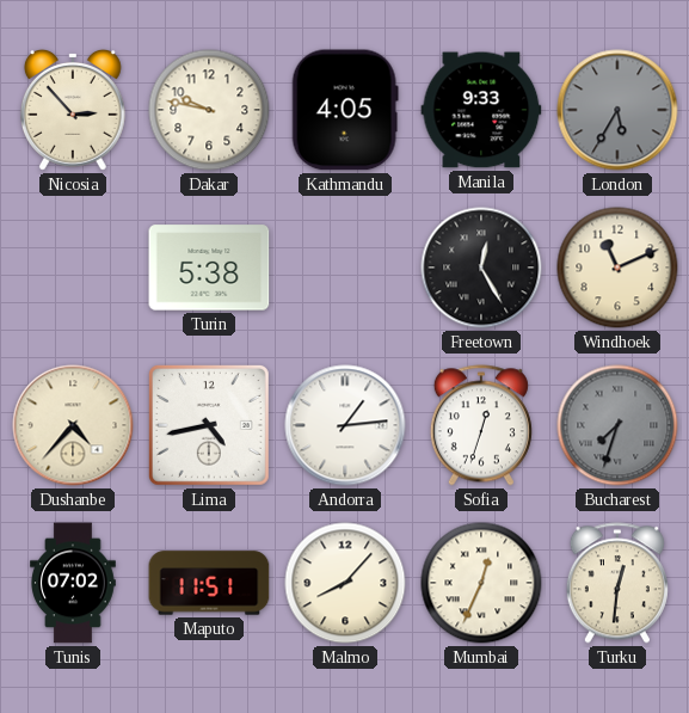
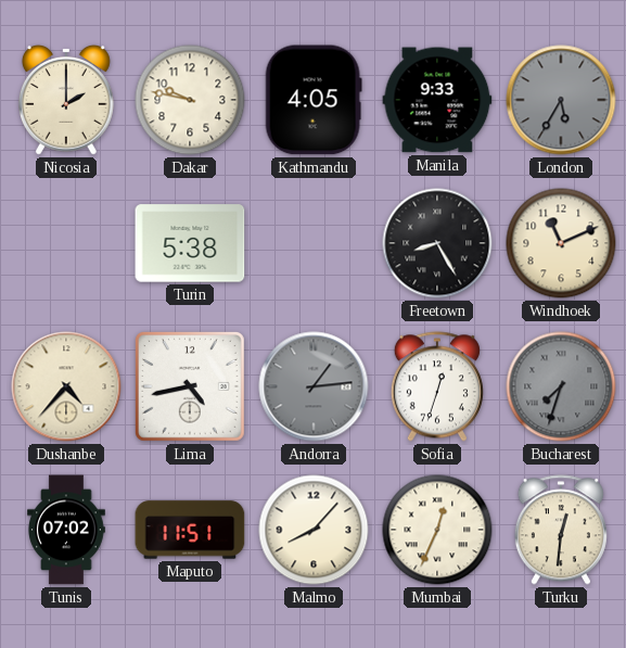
Nicosia: 2:53 -> 2:00 (66, 100)
Freetown: 12:25 -> 8:25 (437, 243)
Andorra dial: white -> grey (314, 386)
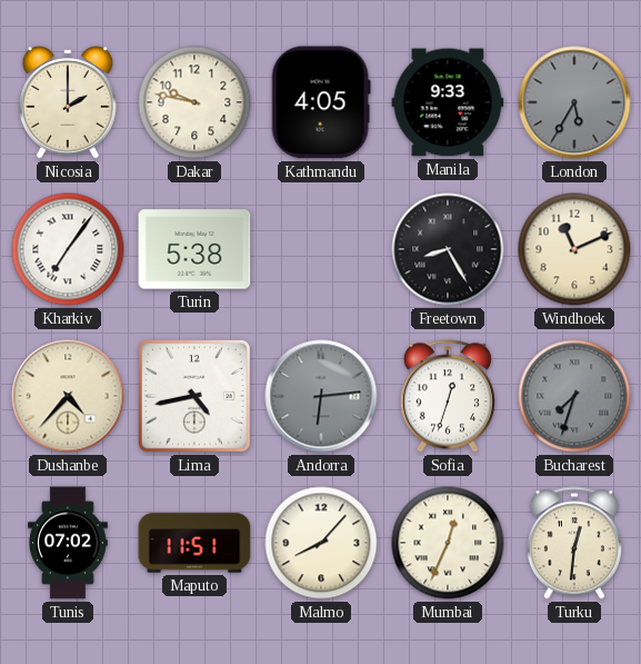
Kharkiv: none -> 7:06 (68, 249)
Andorra: 1:14 -> 6:14 (321, 396)
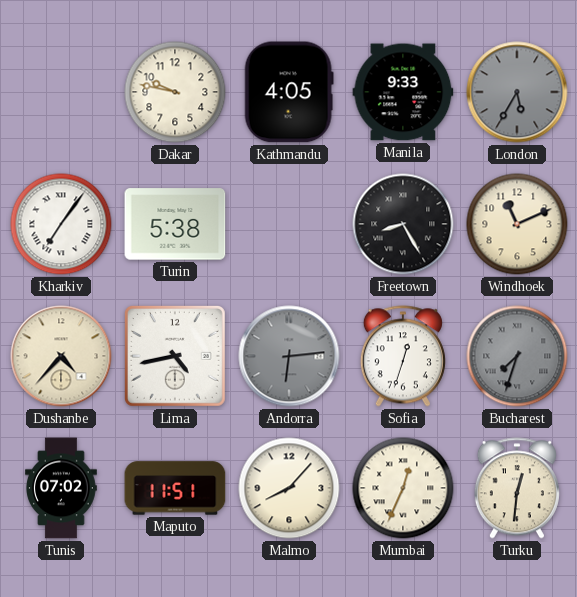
Nicosia: 2:00 -> none (68, 102)
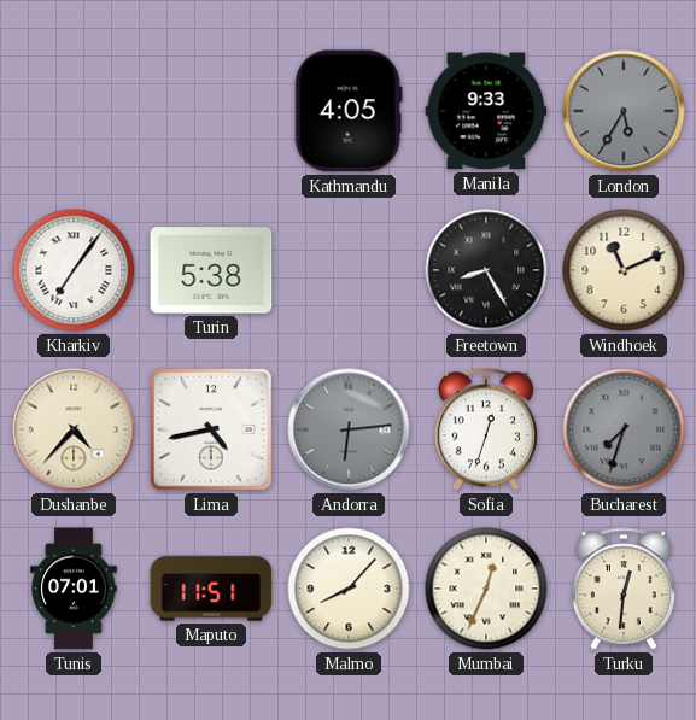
Dakar: 9:47 -> none (175, 92)
Tunis: 07:02 -> 07:01 (75, 589)
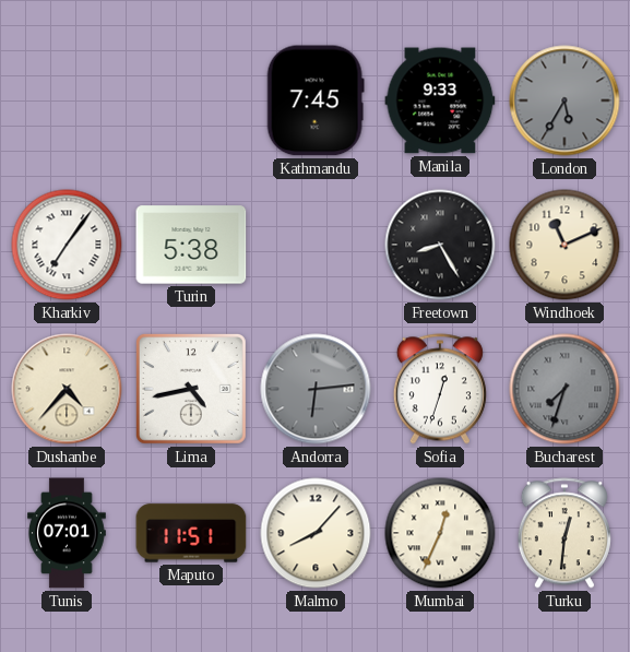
Kathmandu: 4:05 -> 7:45 (316, 100)
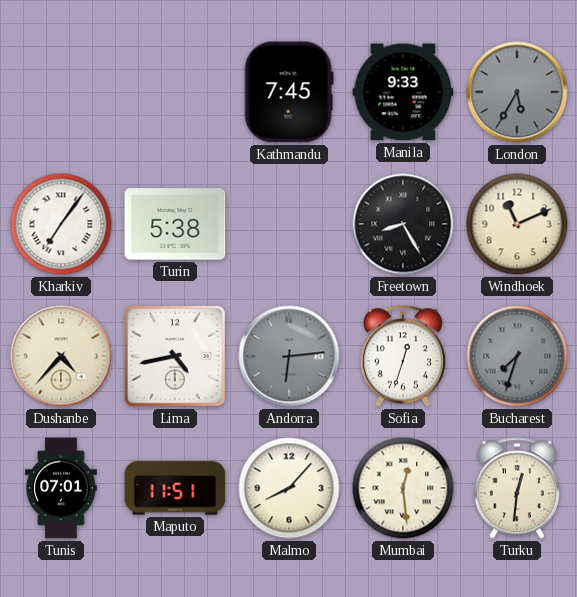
Mumbai: 12:34 -> 12:29 (403, 488)
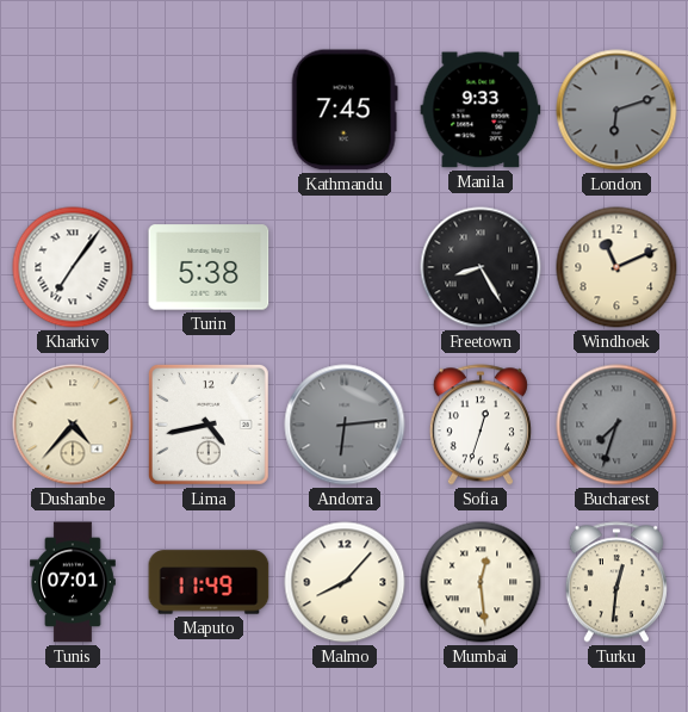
London: 5:35 -> 6:12 (616, 110)
Maputo: 11:51 -> 11:49 (209, 582)
